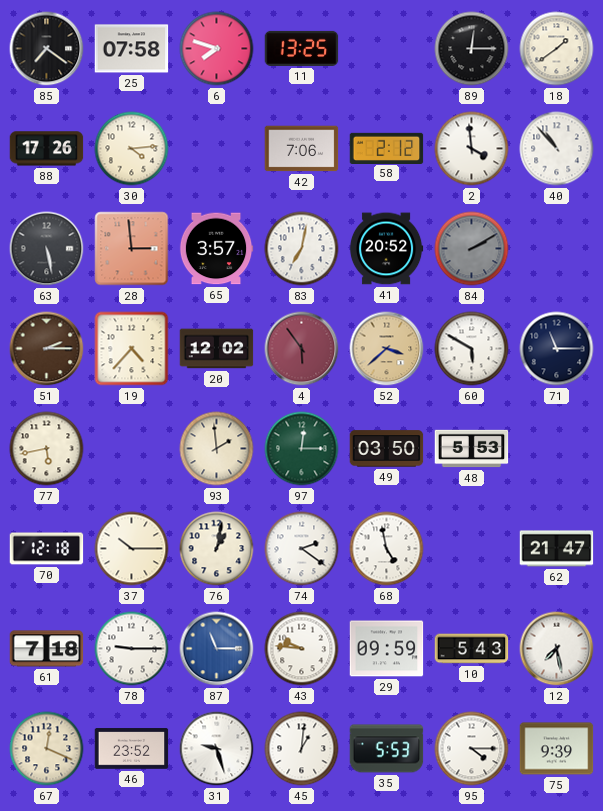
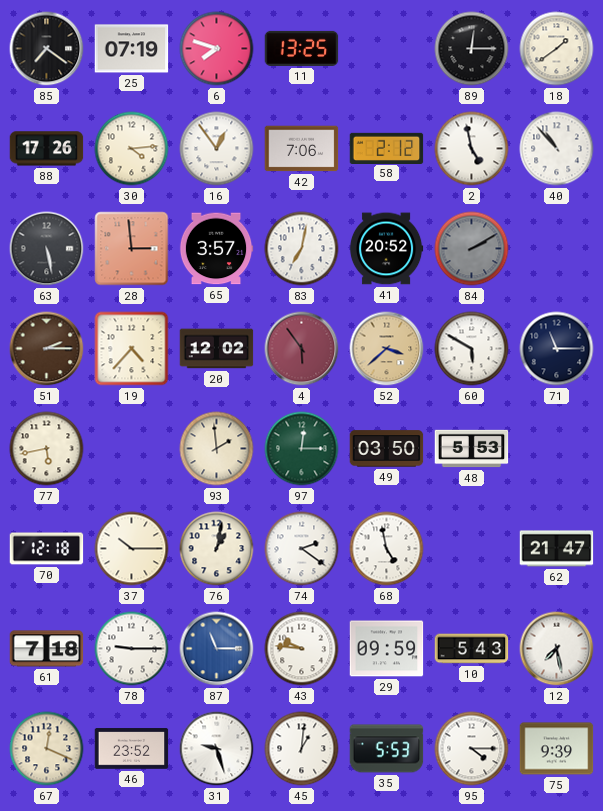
25: 07:58 -> 07:19 (132, 49)
16: none -> 12:54 (217, 149)
2: 3:59 -> 4:58 (472, 149)
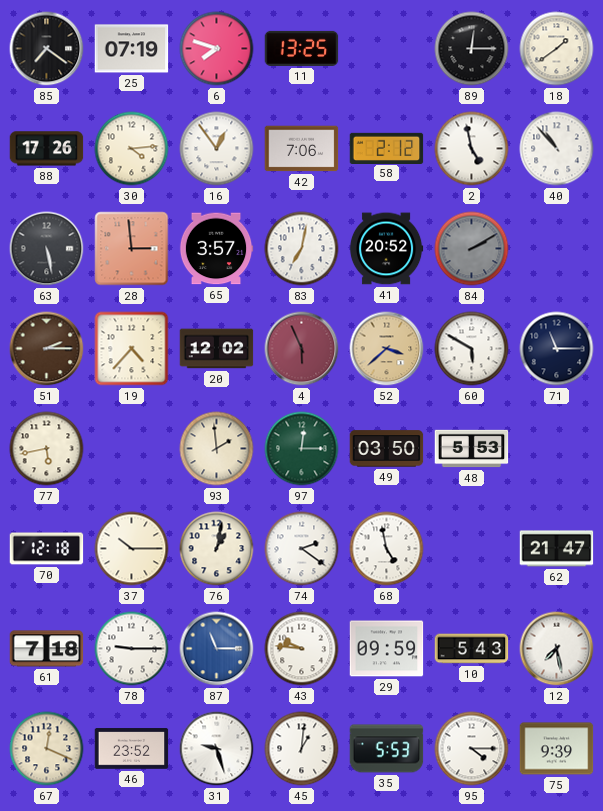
4: 5:54 -> 5:56 (302, 349)
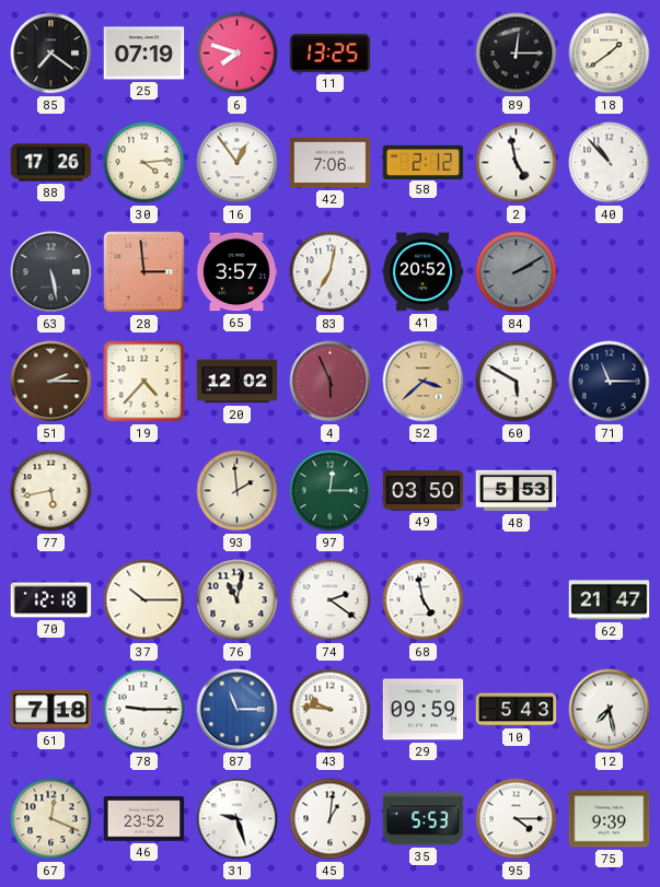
76: 1:02 -> 11:02 (238, 600)
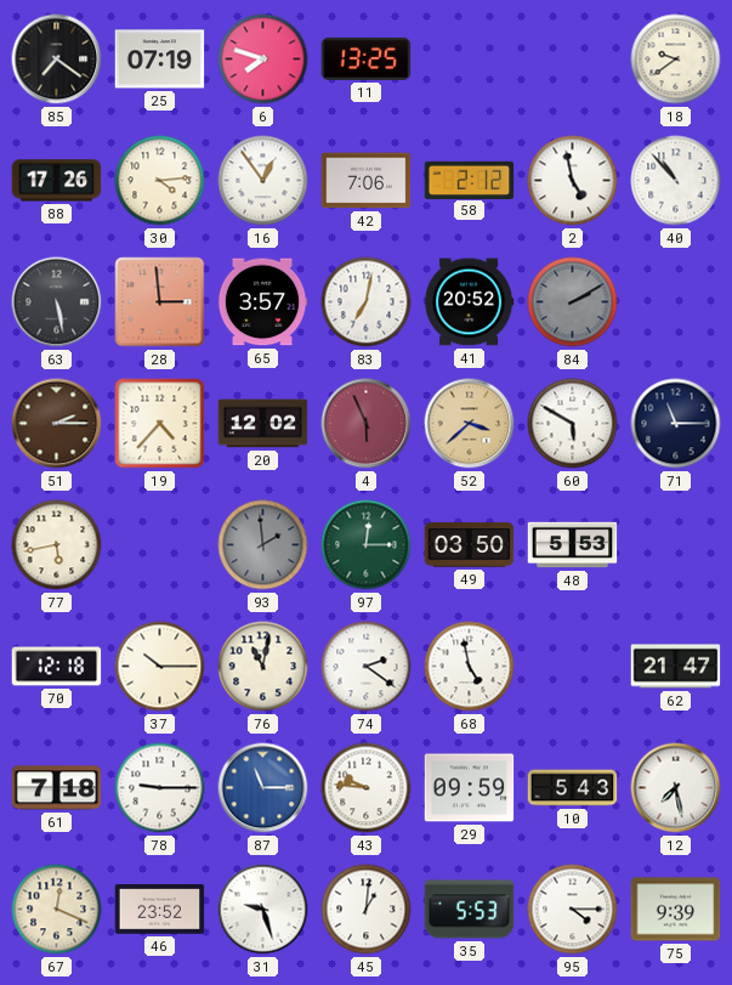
89: 12:15 -> none (517, 54)
18: 1:39 -> 9:39 (676, 60)
93 dial: cream -> grey (263, 545)
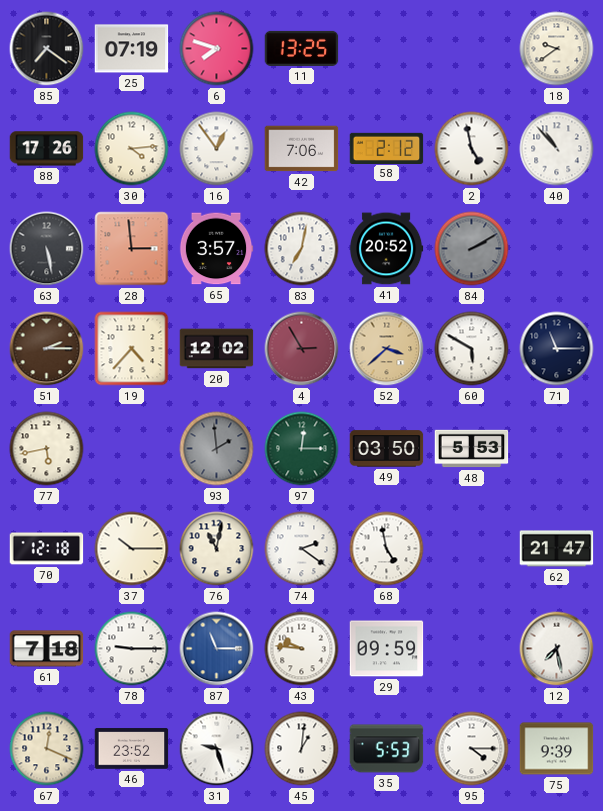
4: 5:56 -> 2:55 (302, 349)
10: 5:43 -> none (573, 788)
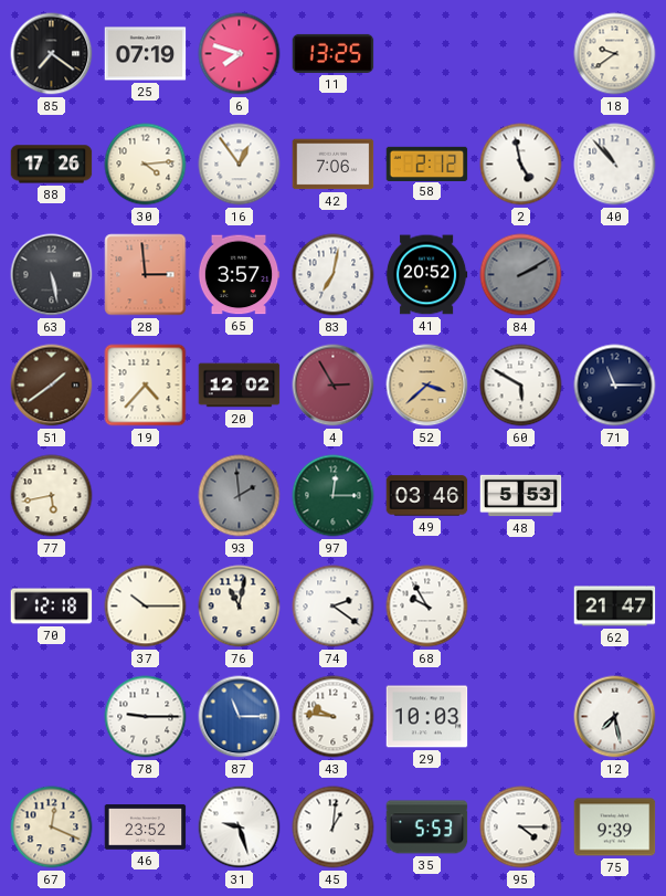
51: 2:15 -> 1:39 (52, 386)
49: 03:50 -> 03:46 (427, 496)
68: 4:58 -> 9:55 (427, 607)
61: 7:18 -> none (47, 649)
29: 09:59 -> 10:03 (427, 717)
